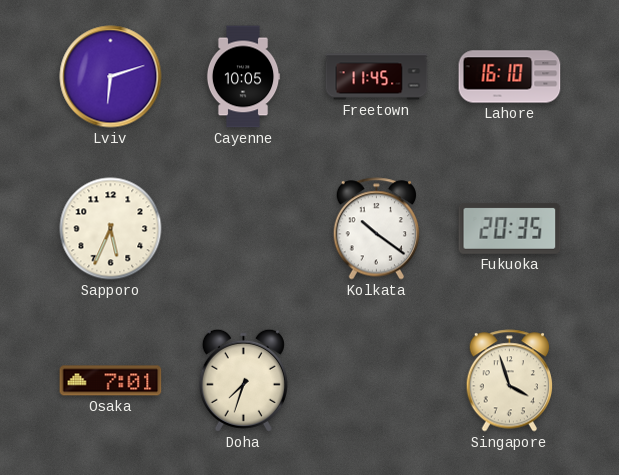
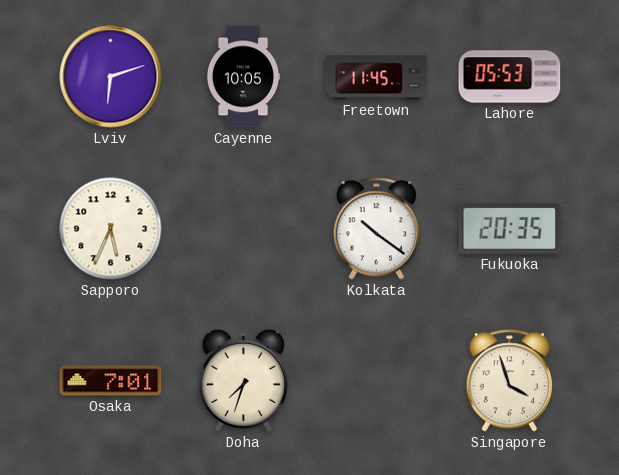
Lahore: 16:10 -> 05:53 (510, 77)
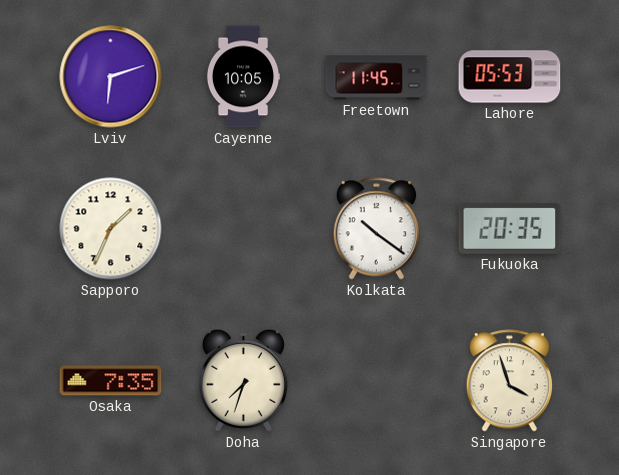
Sapporo: 5:34 -> 1:34 (111, 229)
Osaka: 7:01 -> 7:35 (111, 381)
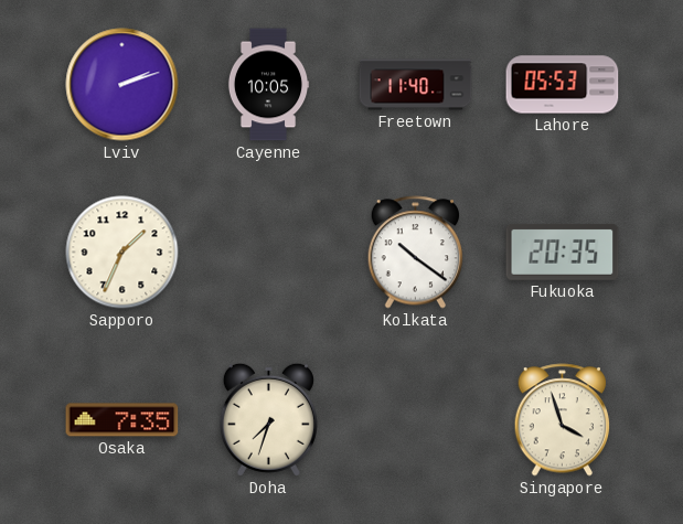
Lviv: 6:12 -> 2:12 (122, 85)
Freetown: 11:45 -> 11:40 (416, 85)
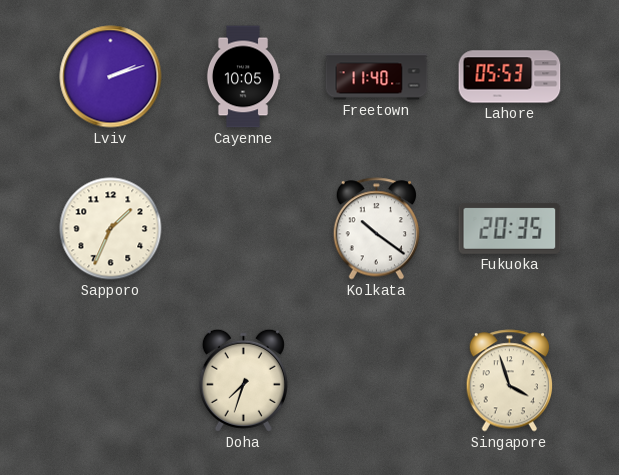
Osaka: 7:35 -> none (122, 420)
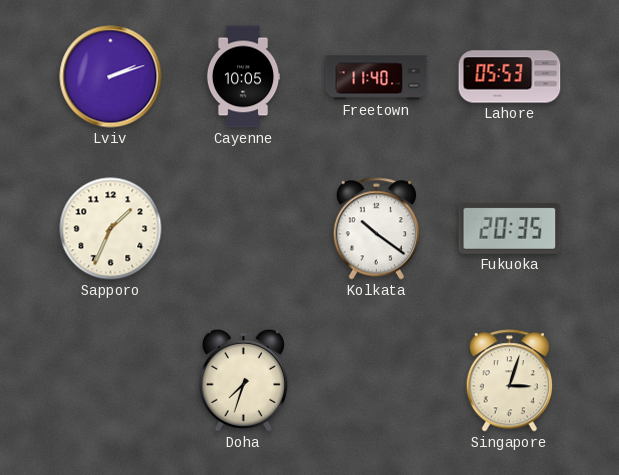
Singapore: 3:57 -> 3:03 (510, 381)
